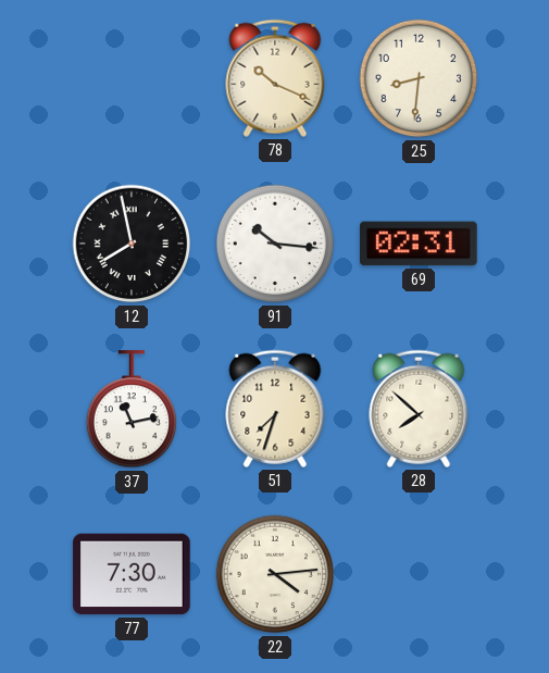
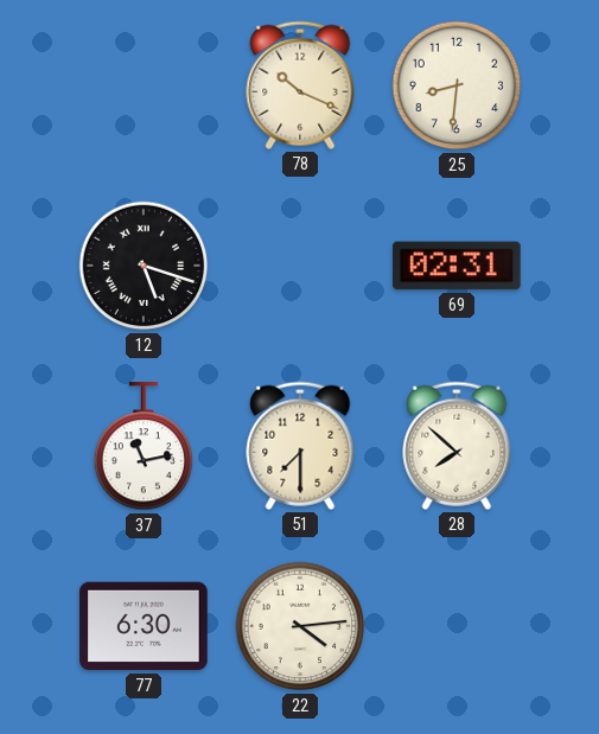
12: 7:58 -> 5:18 (144, 266)
91: 10:16 -> none (275, 244)
51: 7:33 -> 7:30 (300, 446)
77: 7:30 -> 6:30 (144, 626)
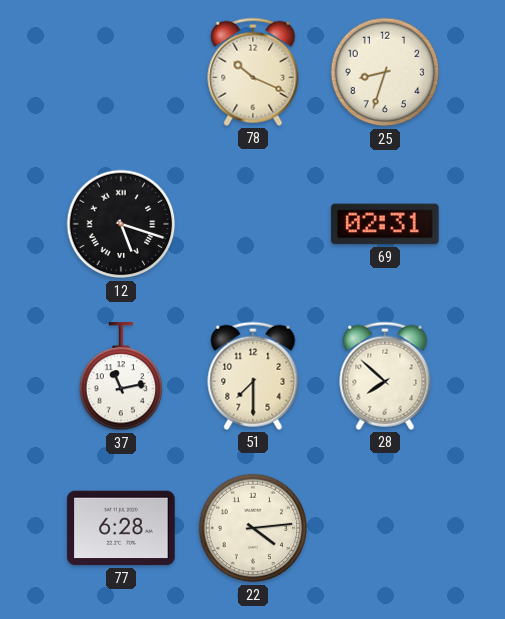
25: 8:31 -> 8:33 (385, 72)
77: 6:30 -> 6:28 (121, 528)
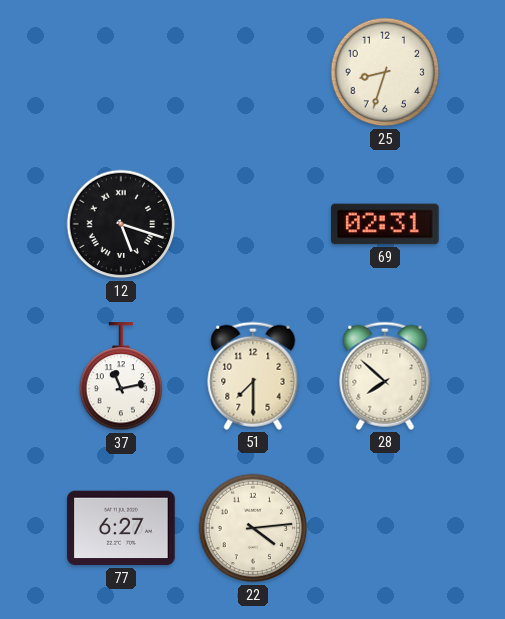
78: 10:19 -> none (253, 72)
77: 6:28 -> 6:27 (121, 528)
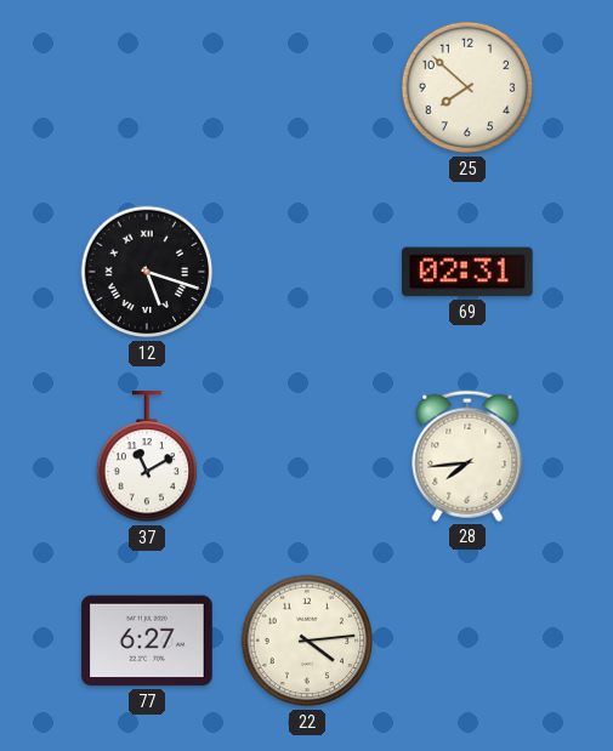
25: 8:33 -> 7:52 (467, 87)
37: 11:13 -> 11:10 (147, 457)
51: 7:30 -> none (253, 376)
28: 7:52 -> 7:44 (467, 456)
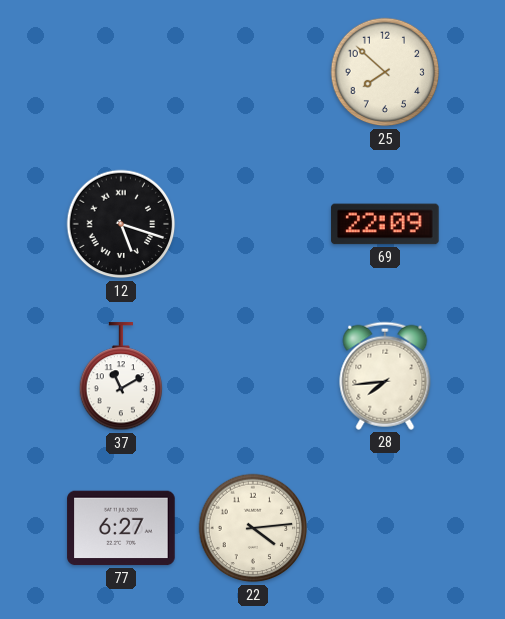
69: 02:31 -> 22:09 (385, 224)
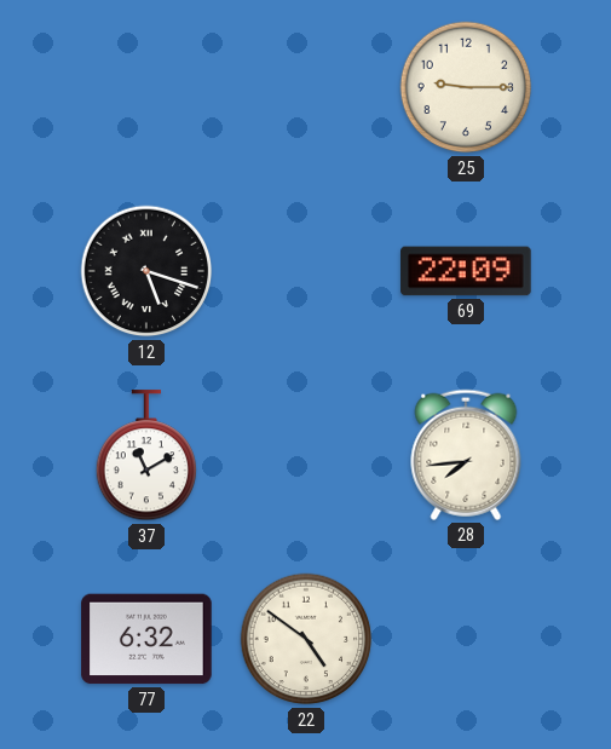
25: 7:52 -> 9:15 (466, 87)
77: 6:27 -> 6:32 (146, 639)
22: 4:14 -> 4:51 (306, 639)
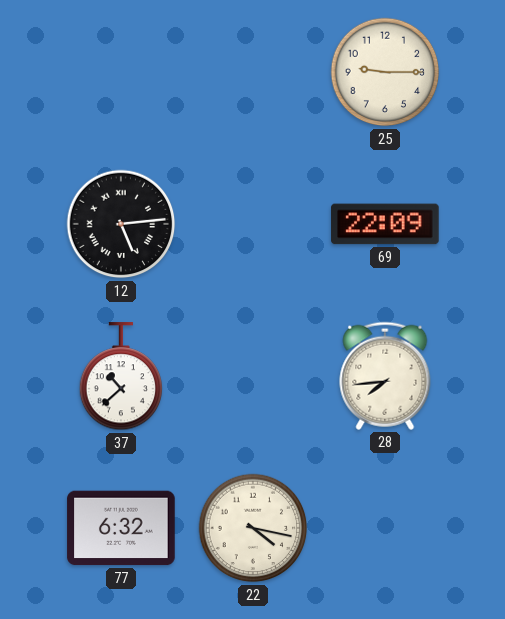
12: 5:18 -> 5:14 (121, 224)
37: 11:10 -> 10:38 (121, 377)
22: 4:51 -> 4:17 (253, 528)
